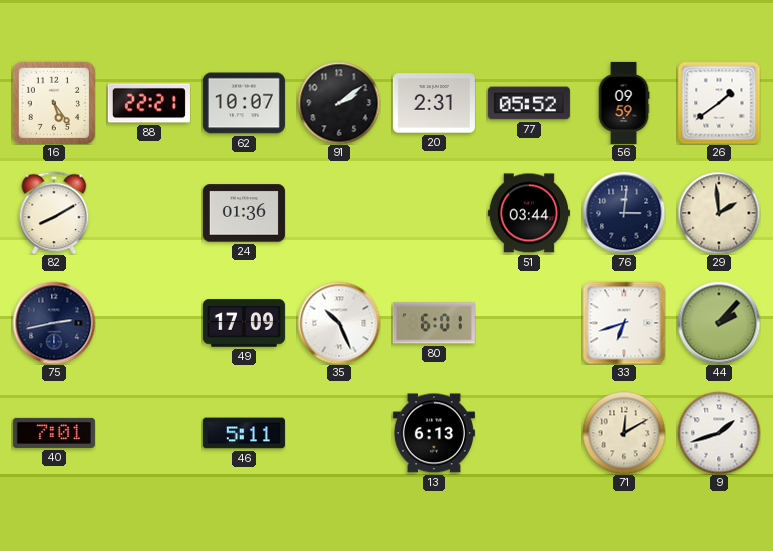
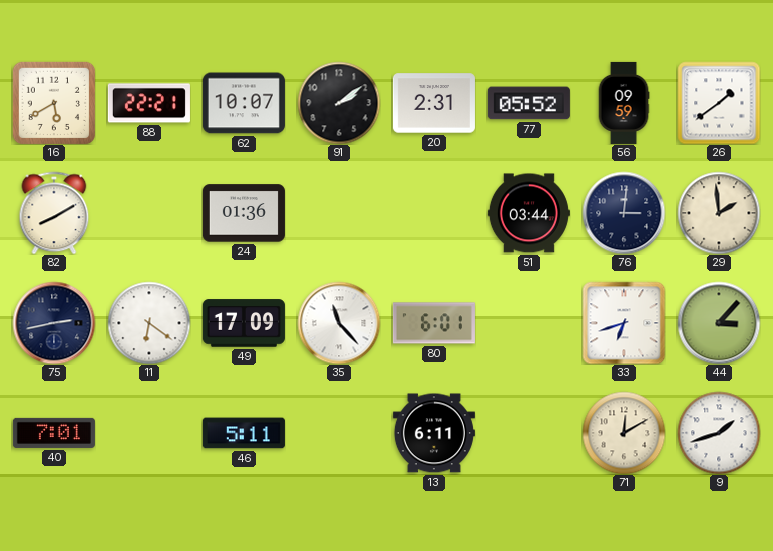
16: 5:24 -> 5:40 (53, 102)
11: none -> 6:21 (149, 323)
35: 10:26 -> 11:23 (339, 323)
44: 2:07 -> 3:07 (719, 323)
13: 6:13 -> 6:11 (434, 433)
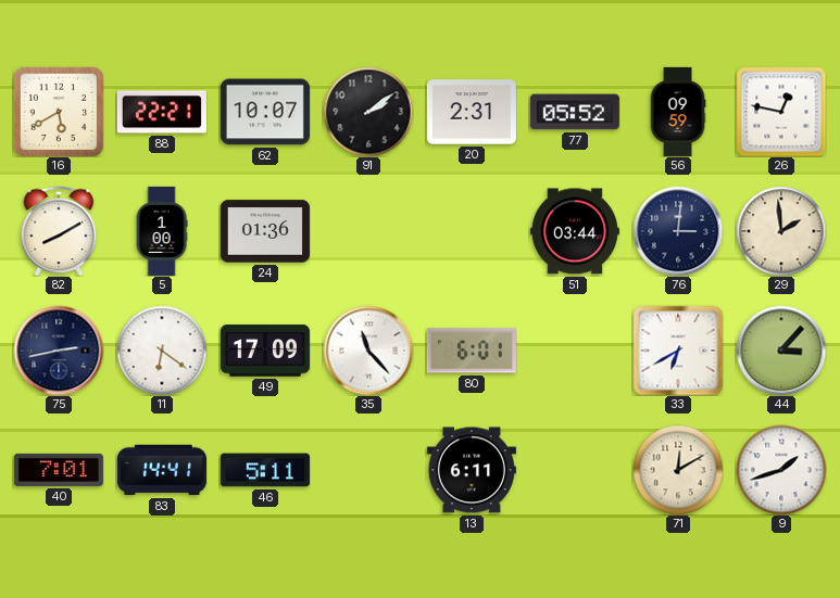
26: 1:39 -> 12:47 (781, 112)
5: none -> 1:00 (162, 231)
33: 6:42 -> 6:40 (678, 351)
83: none -> 14:41 (162, 470)
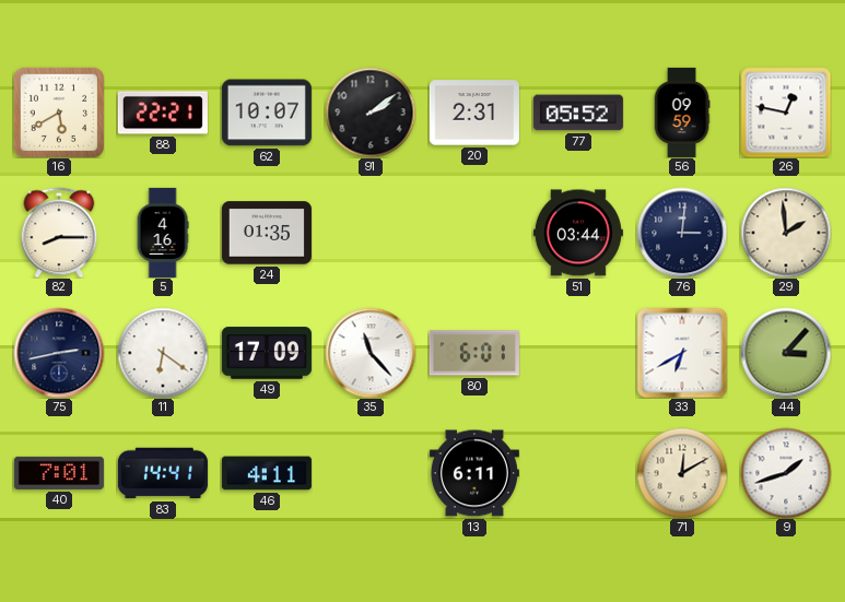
82: 8:10 -> 8:15 (59, 233)
5: 1:00 -> 4:16 (163, 233)
24: 01:36 -> 01:35 (267, 233)
46: 5:11 -> 4:11 (267, 473)
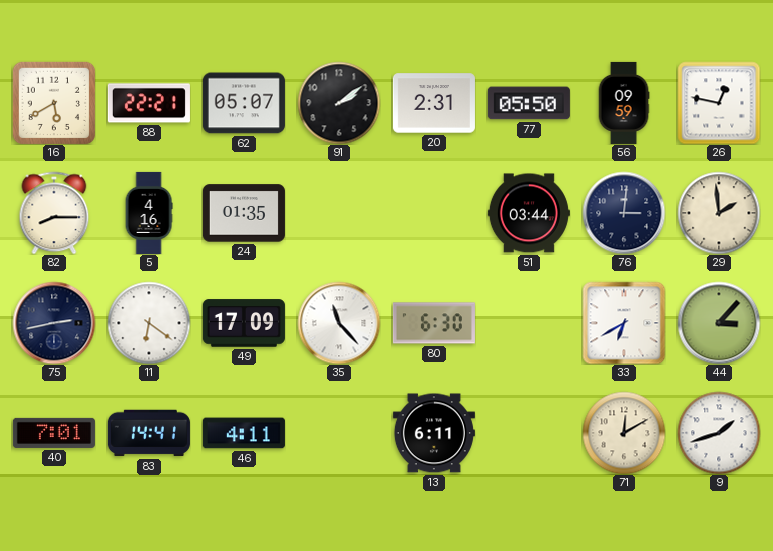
62: 10:07 -> 05:07 (244, 103)
77: 05:52 -> 05:50 (529, 103)
80: 6:01 -> 6:30 (434, 323)
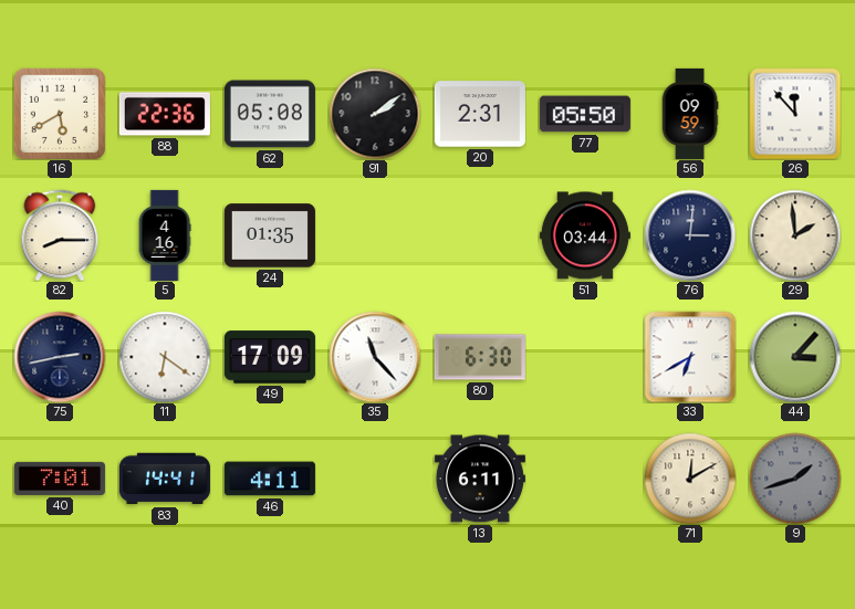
88: 22:21 -> 22:36 (165, 114)
62: 05:07 -> 05:08 (270, 114)
26: 12:47 -> 11:53 (795, 114)
9 dial: white -> grey (795, 479)
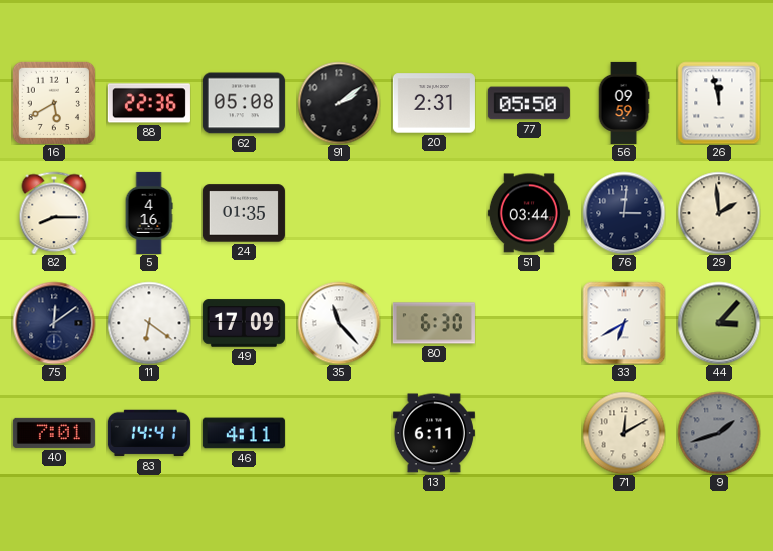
26: 11:53 -> 11:58 (719, 103)
75: 2:43 -> 12:09 (54, 323)
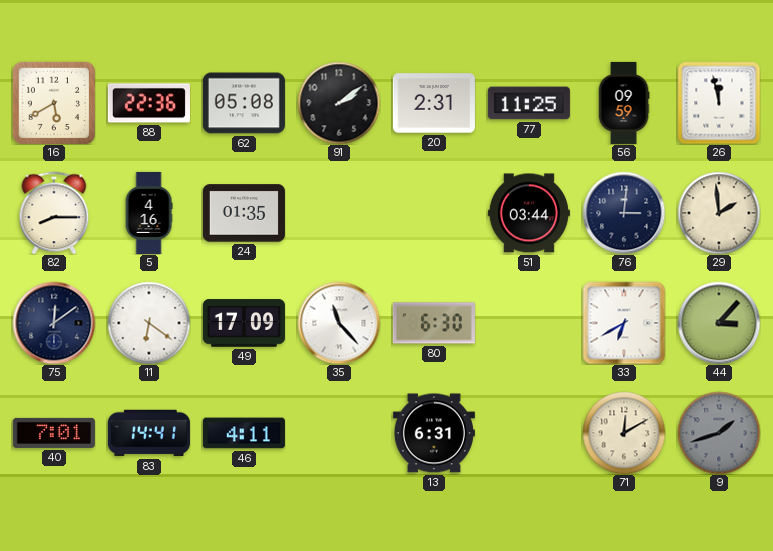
77: 05:50 -> 11:25 (529, 103)
13: 6:11 -> 6:31 (434, 433)
